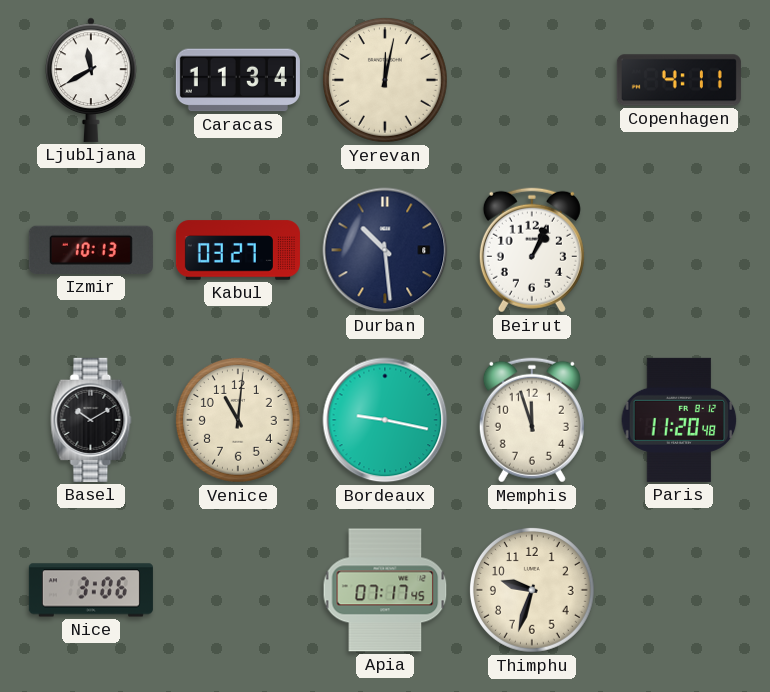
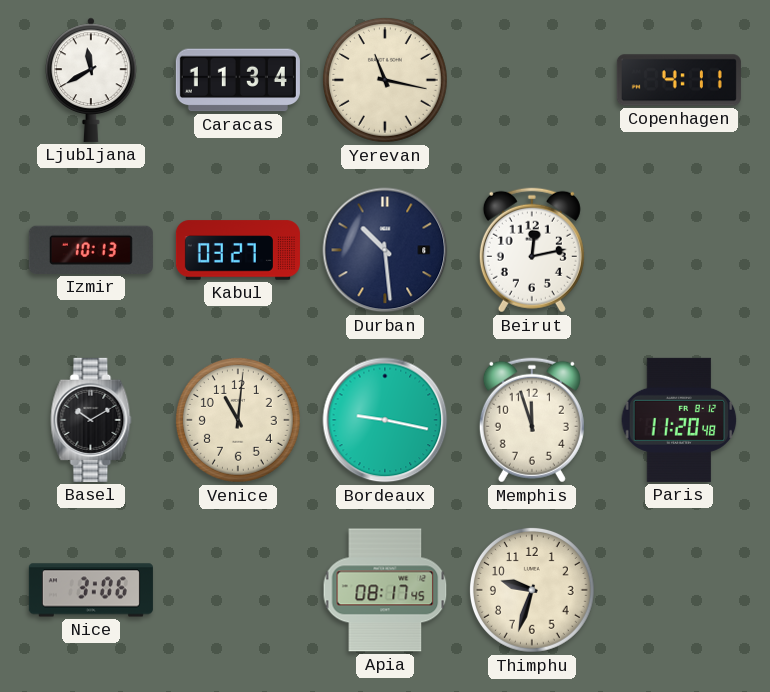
Yerevan: 12:02 -> 11:17 (385, 80)
Beirut: 1:04 -> 12:13 (532, 250)
Apia: 07:17 -> 08:17 (385, 590)
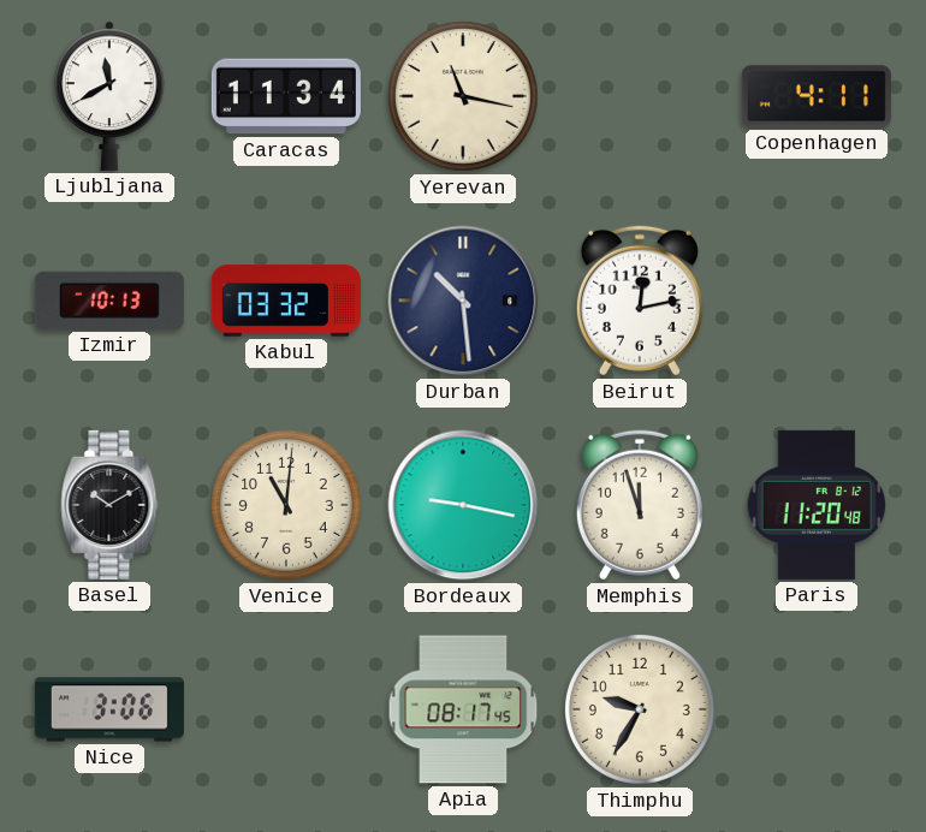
Kabul: 03:27 -> 03:32 (286, 301)
Thimphu: 9:33 -> 9:35 (640, 709)
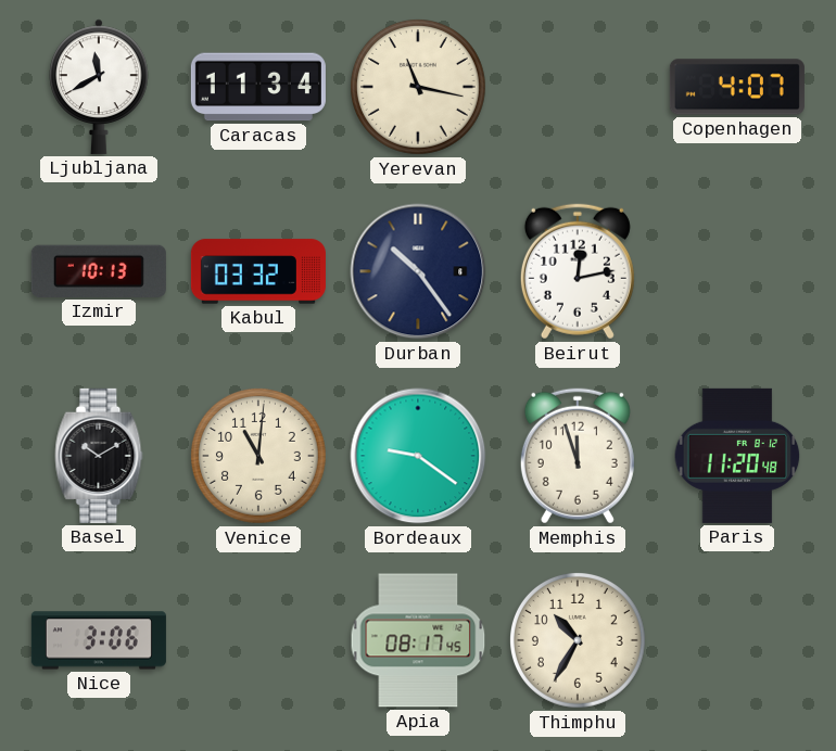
Copenhagen: 4:11 -> 4:07 (737, 87)
Durban: 10:29 -> 10:24 (418, 271)
Bordeaux: 9:17 -> 9:21 (418, 456)
Thimphu: 9:35 -> 10:35 (578, 640)
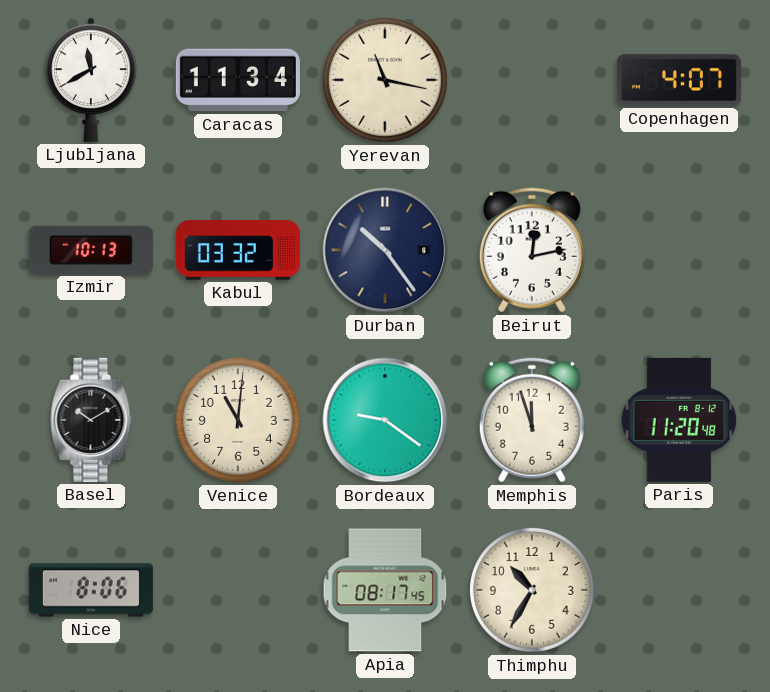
Nice: 3:06 -> 8:06 (91, 590)
